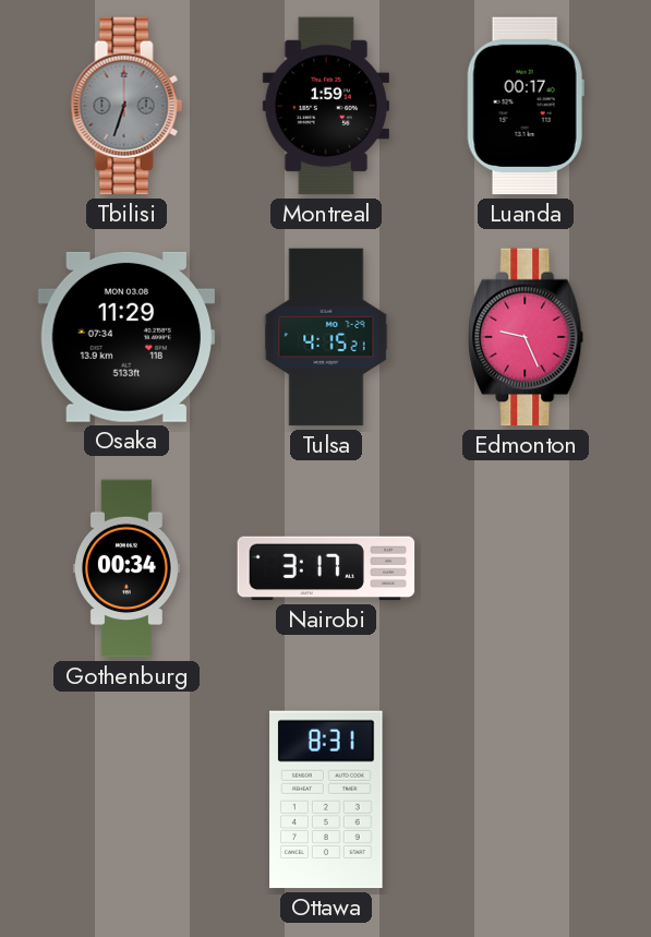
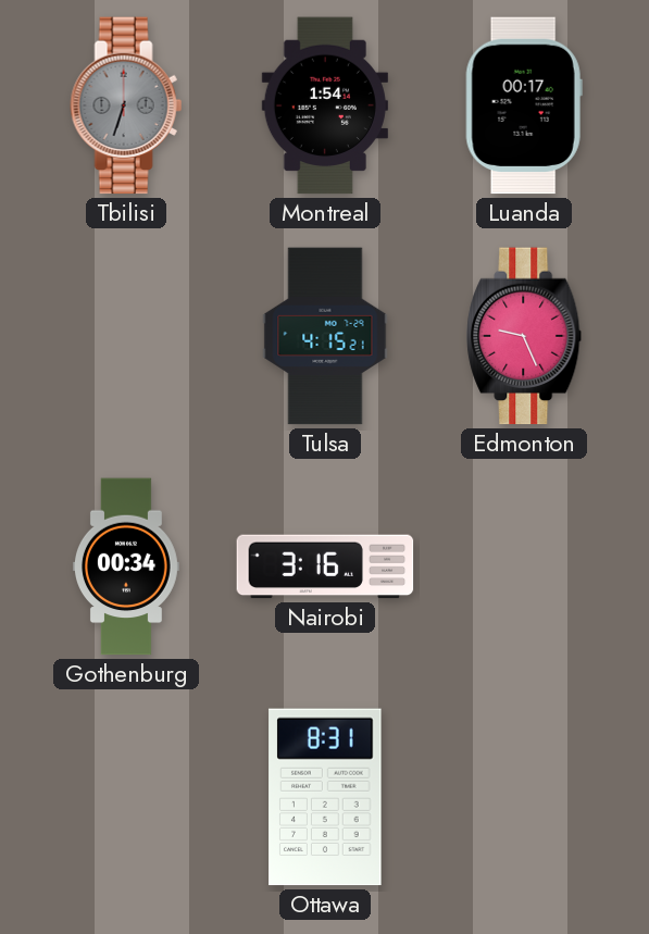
Montreal: 1:59 -> 1:54 (325, 105)
Osaka: 11:29 -> none (126, 337)
Nairobi: 3:17 -> 3:16 (325, 566)
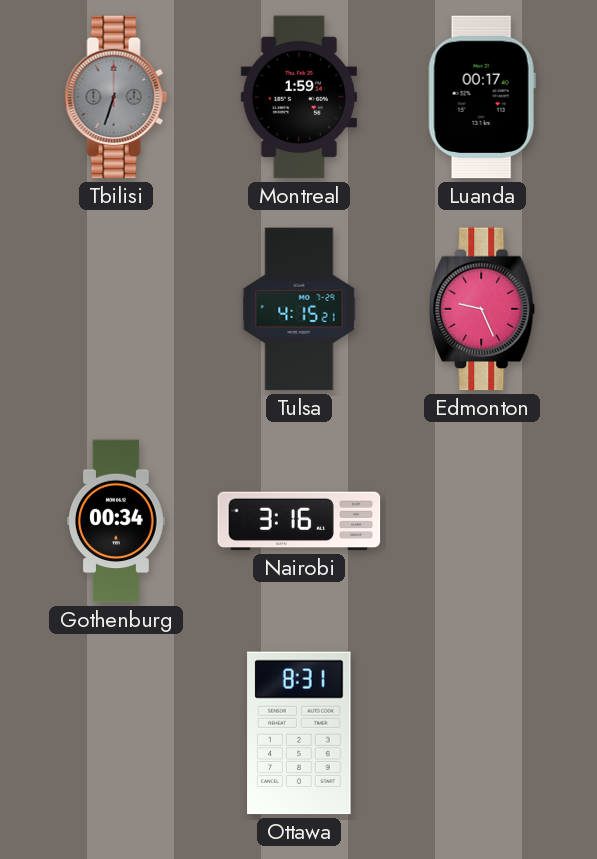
Montreal: 1:54 -> 1:59 (299, 97)
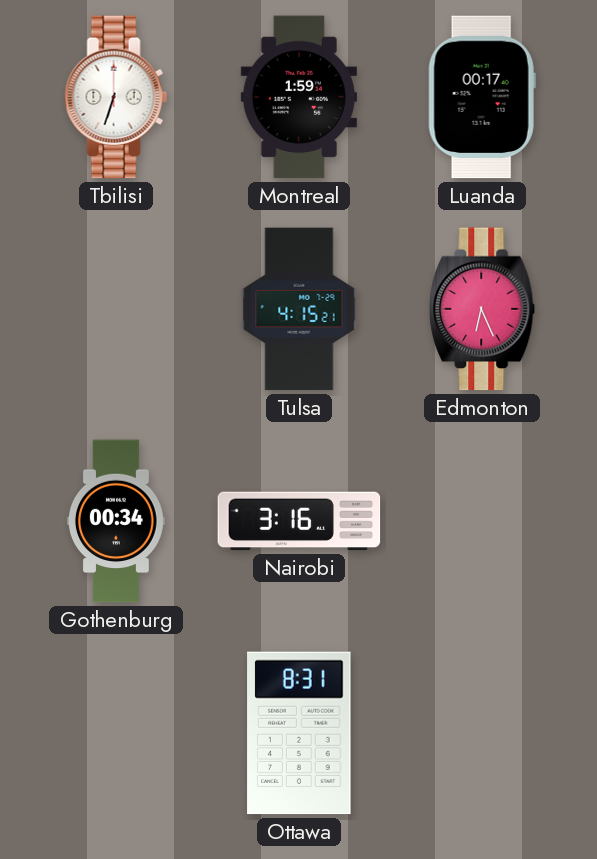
Tbilisi dial: grey -> white (116, 97)
Edmonton: 9:26 -> 6:26 (483, 309)
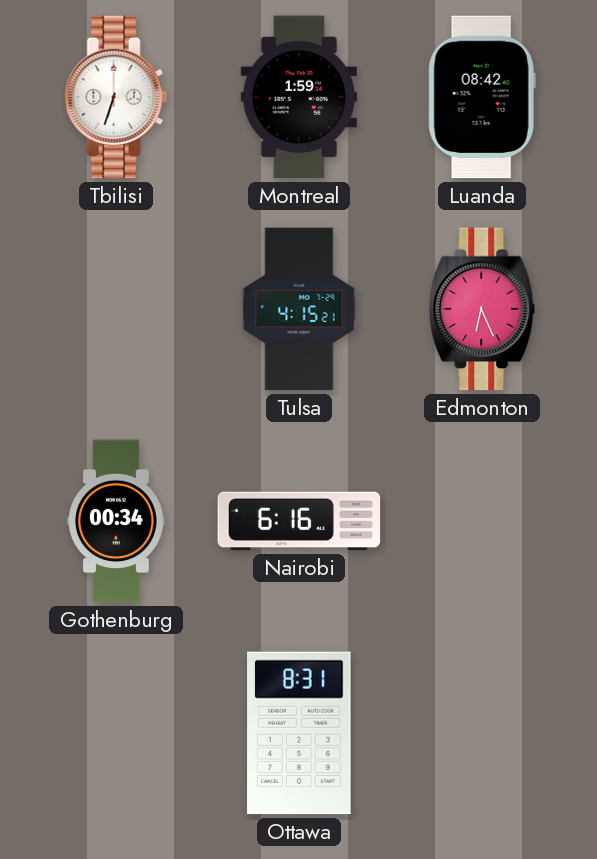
Luanda: 00:17 -> 08:42 (482, 97)
Nairobi: 3:16 -> 6:16 (299, 521)
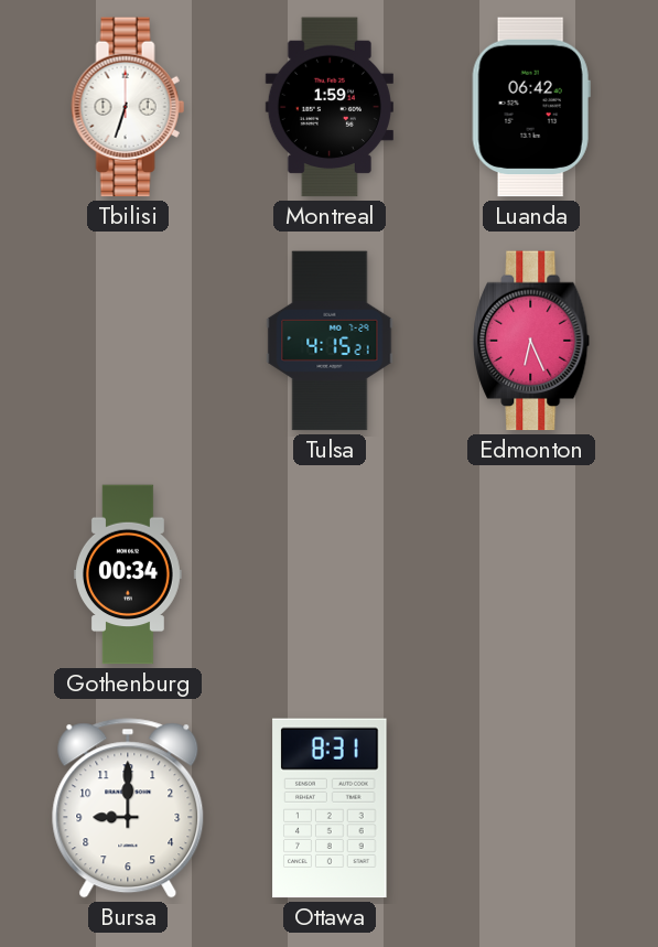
Luanda: 08:42 -> 06:42 (531, 107)
Nairobi: 6:16 -> none (299, 521)
Bursa: none -> 9:00 (128, 808)
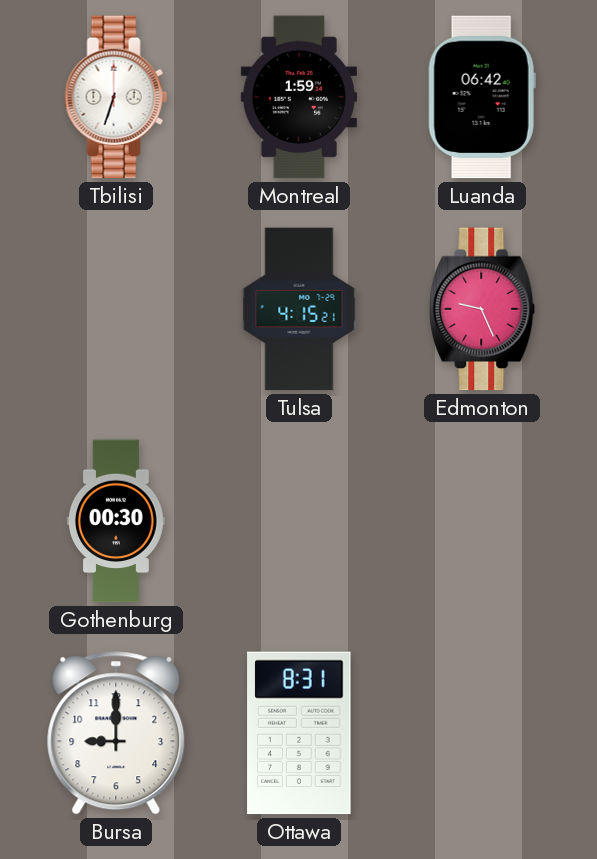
Edmonton: 6:26 -> 9:26 (483, 309)
Gothenburg: 00:34 -> 00:30 (116, 521)
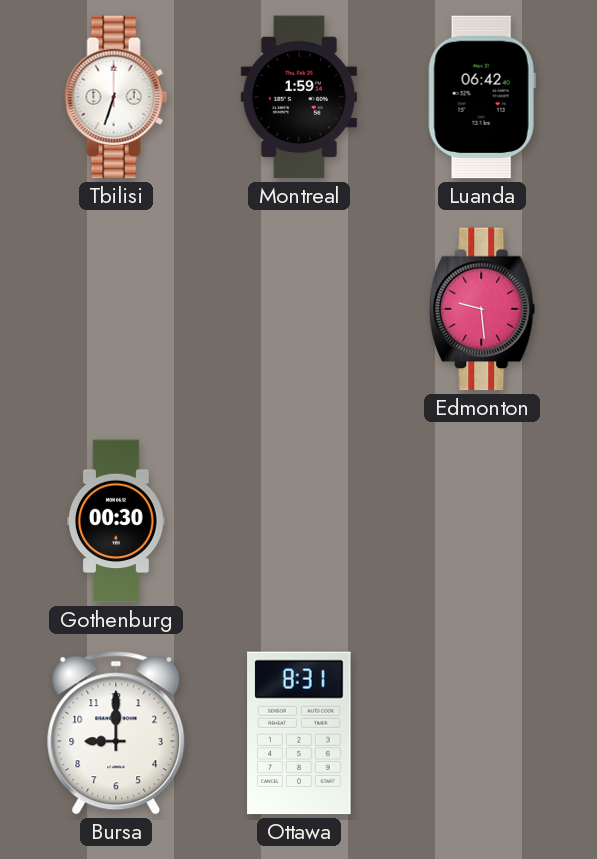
Tulsa: 4:15 -> none (299, 309)
Edmonton: 9:26 -> 9:29 (483, 309)
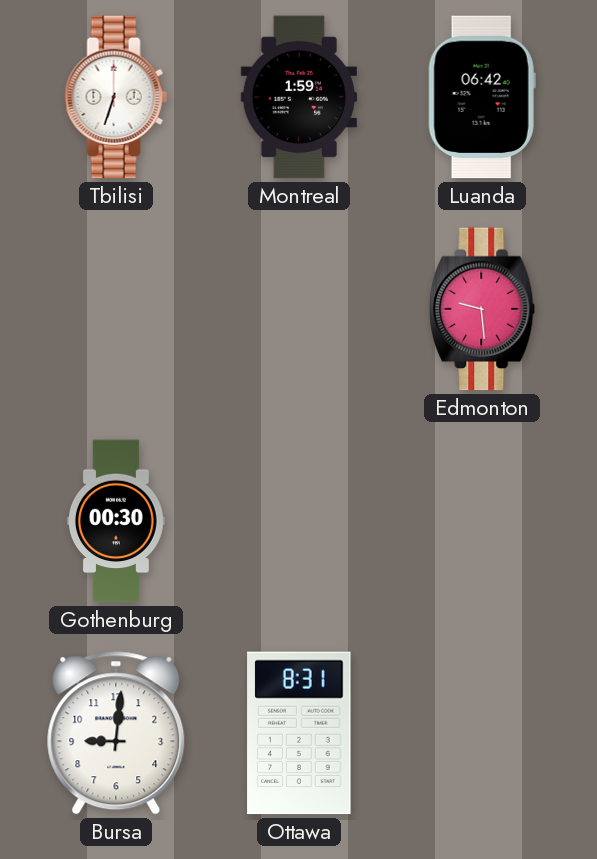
Bursa: 9:00 -> 9:01 (116, 733)
